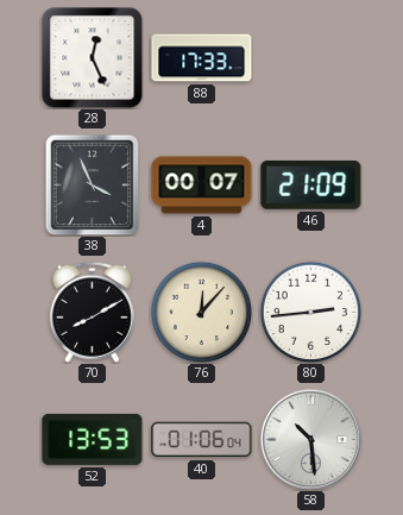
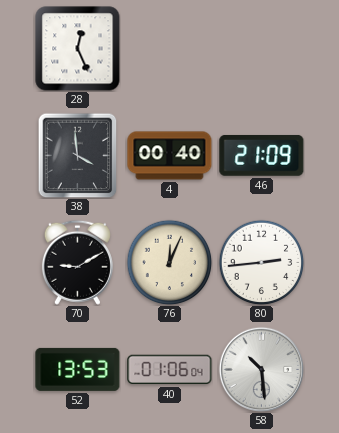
88: 17:33 -> none (202, 58)
38: 3:56 -> 3:59 (78, 155)
4: 00:07 -> 00:40 (170, 156)
70: 8:10 -> 9:10 (77, 262)
76: 12:07 -> 12:04 (169, 262)
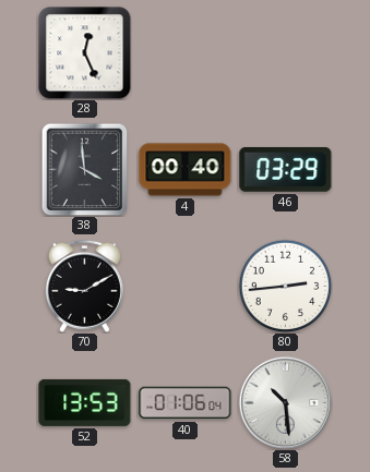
46: 21:09 -> 03:29 (286, 169)
76: 12:04 -> none (169, 262)
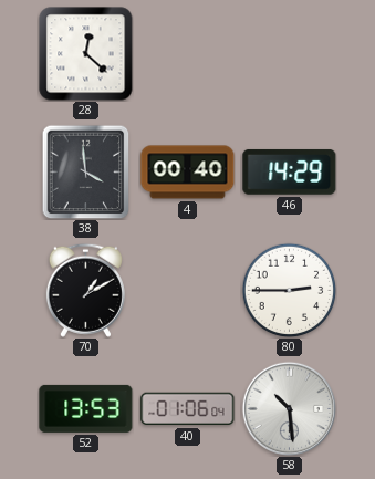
28: 12:26 -> 12:22 (86, 54)
46: 03:29 -> 14:29 (290, 171)
70: 9:10 -> 1:10 (85, 290)
80: 2:44 -> 2:45 (289, 290)
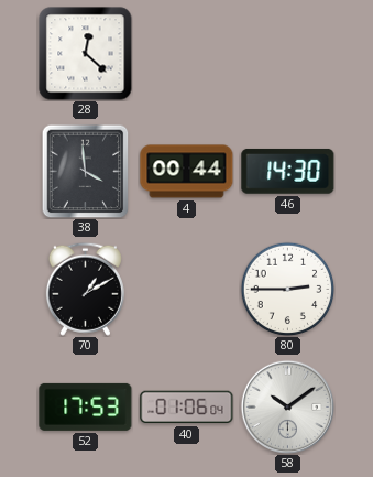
4: 00:40 -> 00:44 (187, 172)
46: 14:29 -> 14:30 (288, 171)
52: 13:53 -> 17:53 (86, 406)
58: 10:29 -> 10:09 (287, 406)
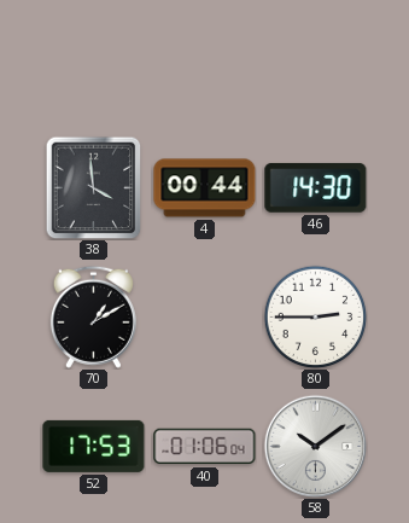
28: 12:22 -> none (86, 54)
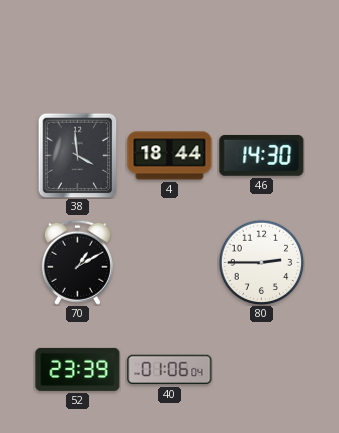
4: 00:44 -> 18:44 (170, 156)
52: 17:53 -> 23:39 (78, 369)
58: 10:09 -> none (315, 446)
